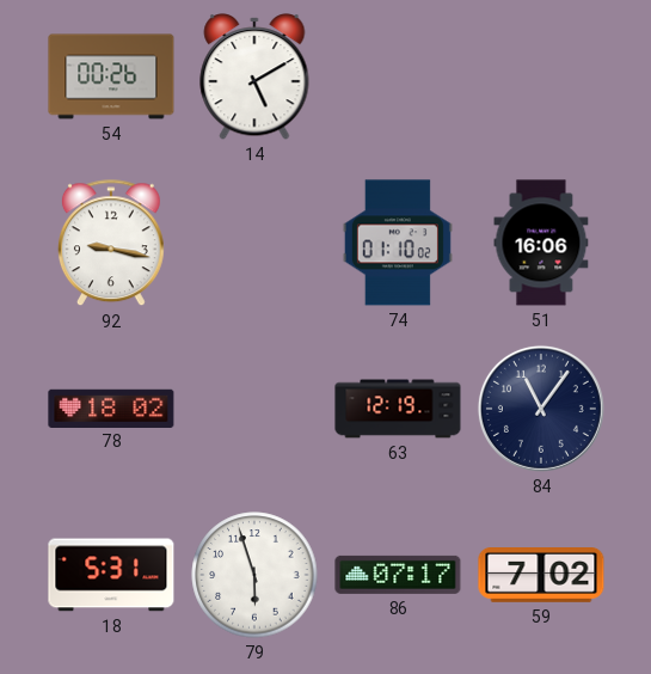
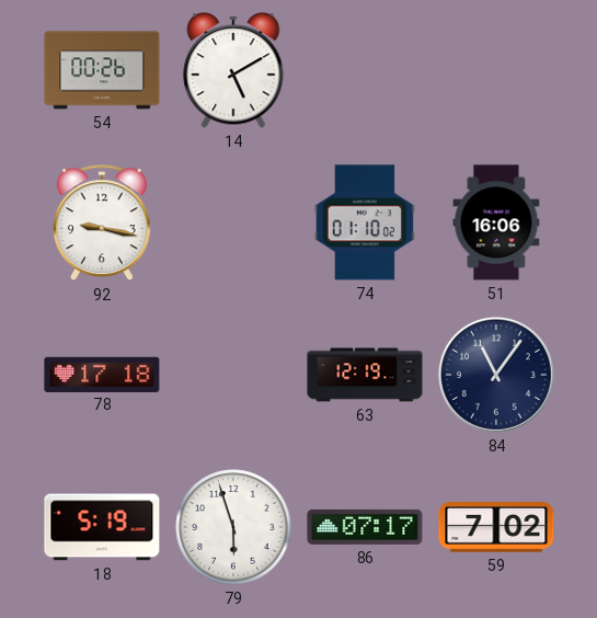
78: 18:02 -> 17:18 (102, 374)
18: 5:31 -> 5:19 (102, 527)
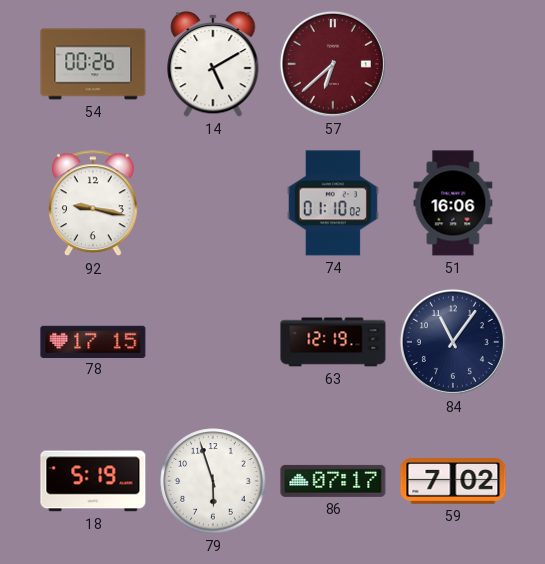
57: none -> 6:38 (333, 64)
78: 17:18 -> 17:15 (93, 341)
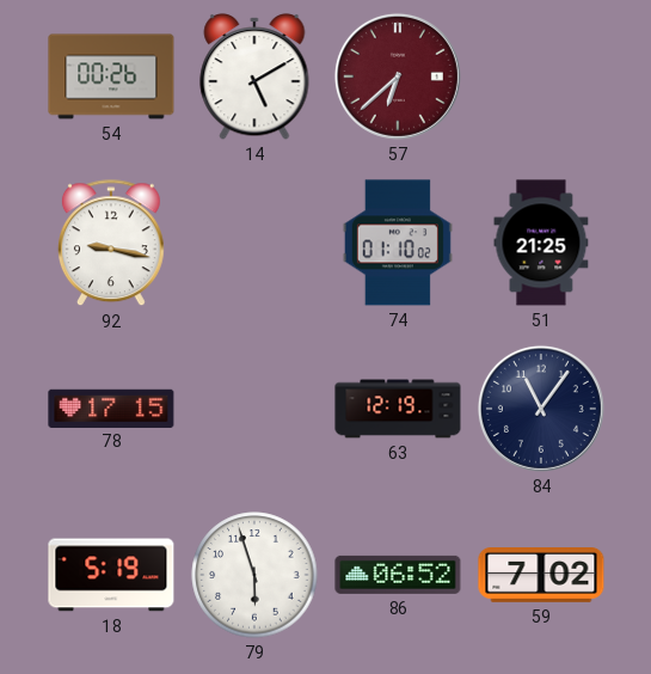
51: 16:06 -> 21:25 (541, 243)
86: 07:17 -> 06:52 (398, 575)
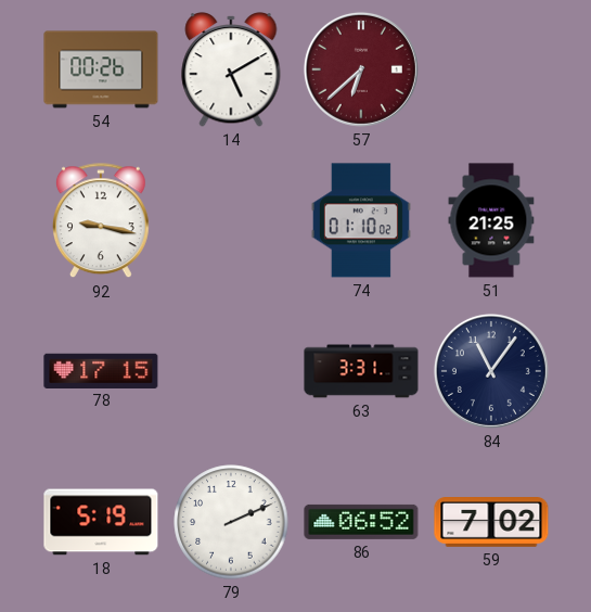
63: 12:19 -> 3:31 (361, 371)
79: 5:57 -> 2:11 (231, 522)
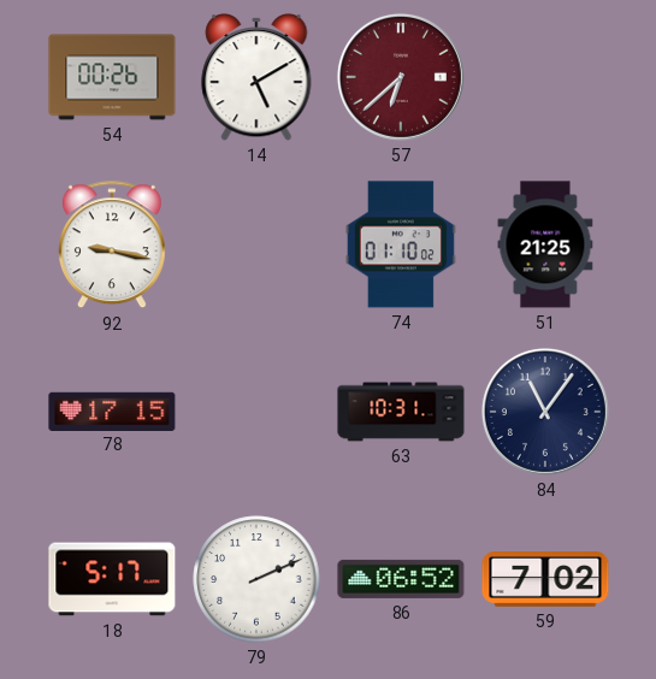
63: 3:31 -> 10:31 (401, 412)
18: 5:19 -> 5:17 (112, 579)
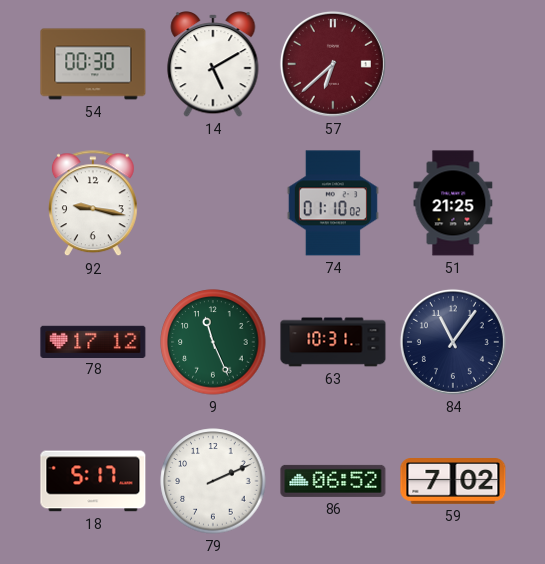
54: 00:26 -> 00:30 (93, 64)
78: 17:15 -> 17:12 (93, 341)
9: none -> 11:26 (213, 342)
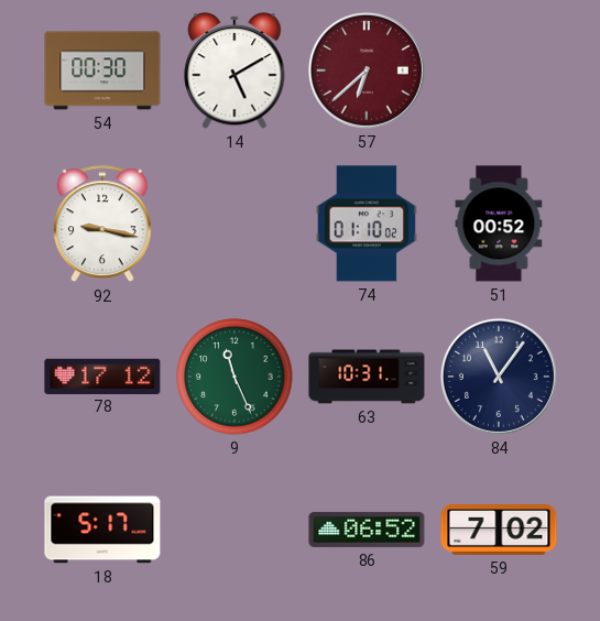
51: 21:25 -> 00:52 (499, 224)
79: 2:11 -> none (213, 481)
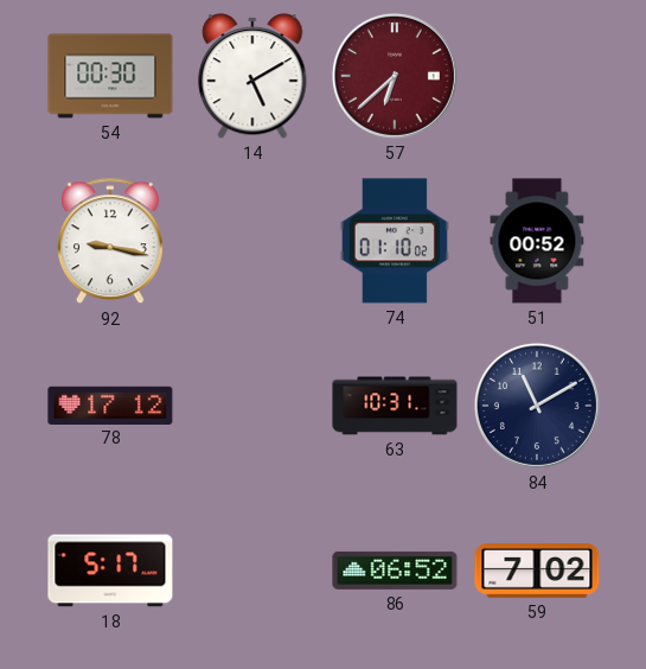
9: 11:26 -> none (234, 377)
84: 11:06 -> 11:10 (537, 406)
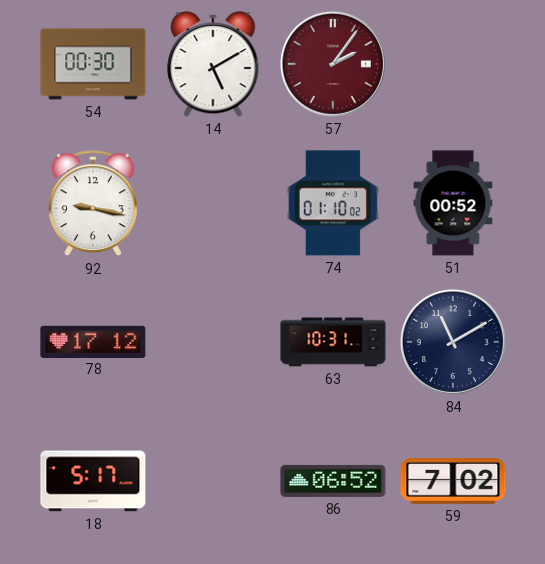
57: 6:38 -> 2:06 (333, 64)
